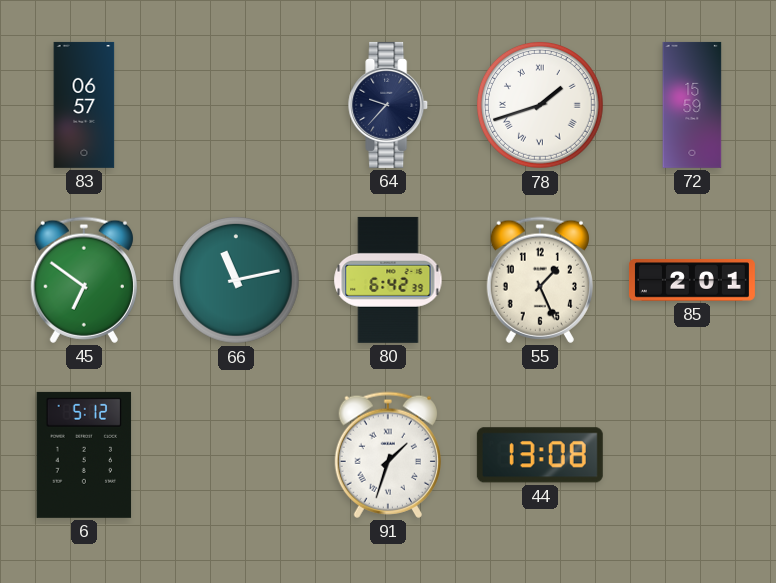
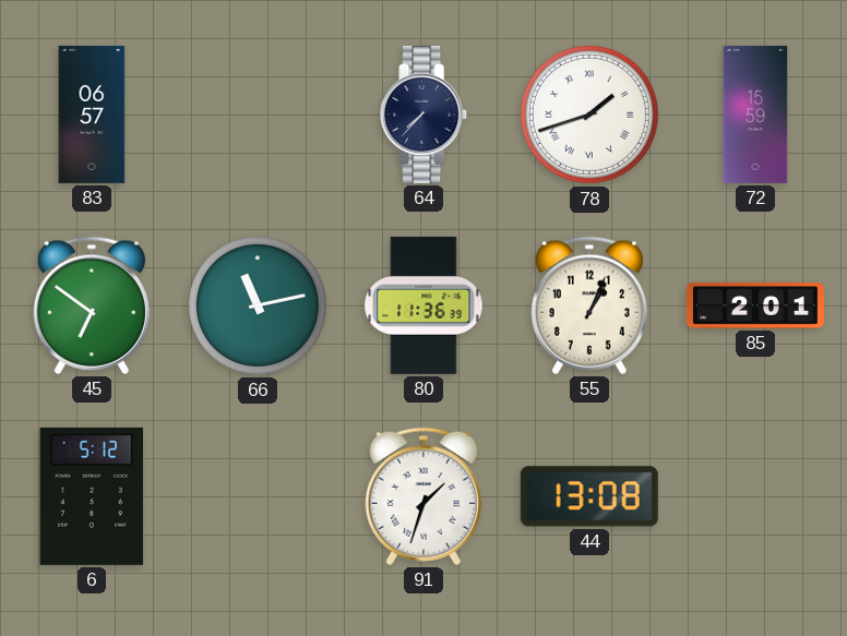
64: 9:37 -> 7:37 (425, 115)
80: 6:42 -> 11:36 (423, 305)
55: 1:26 -> 1:04 (589, 305)
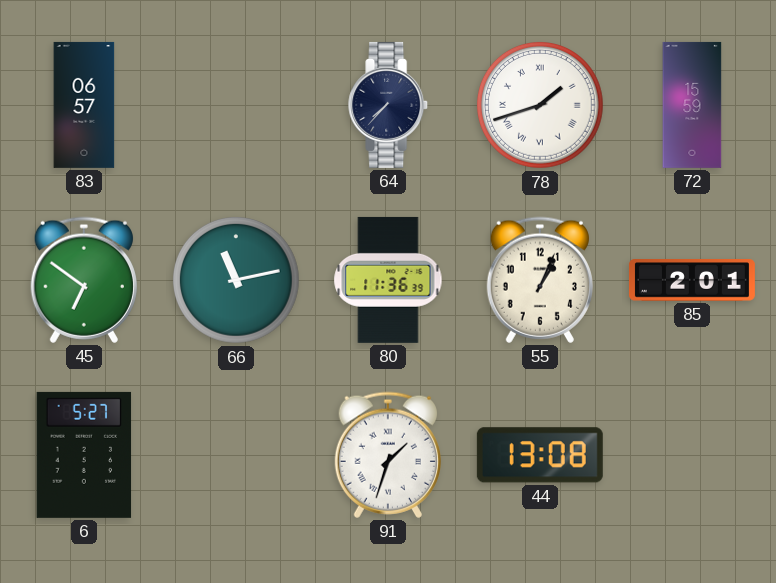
6: 5:12 -> 5:27 (84, 455)
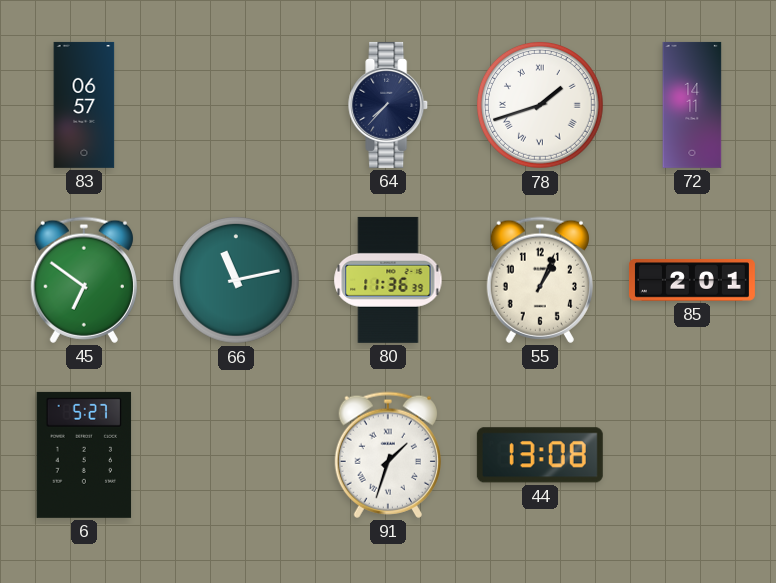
72: 15:59 -> 14:11 (692, 105)
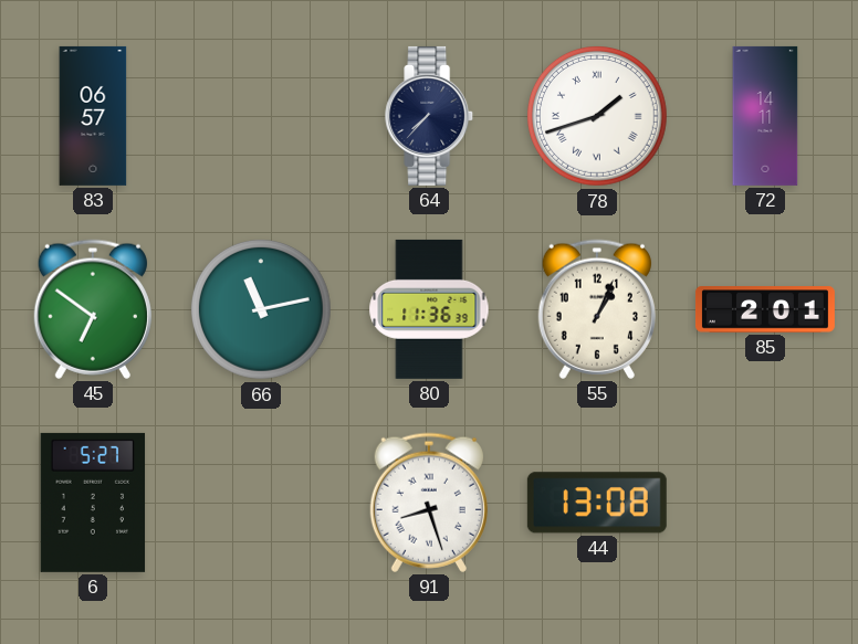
91: 1:33 -> 8:27 (429, 503)
